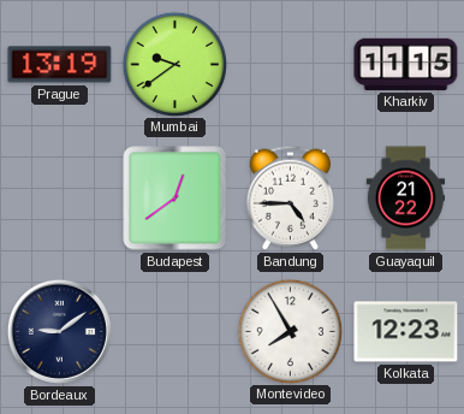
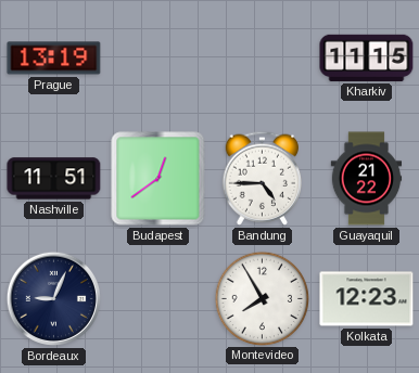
Mumbai: 9:39 -> none (174, 64)
Nashville: none -> 11:51 (54, 179)
Bordeaux: 9:09 -> 9:04 (53, 298)
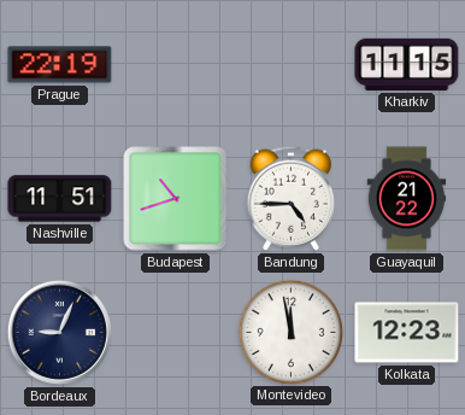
Prague: 13:19 -> 22:19 (60, 65)
Budapest: 12:39 -> 10:42 (176, 199)
Montevideo: 7:55 -> 11:58 (290, 332)
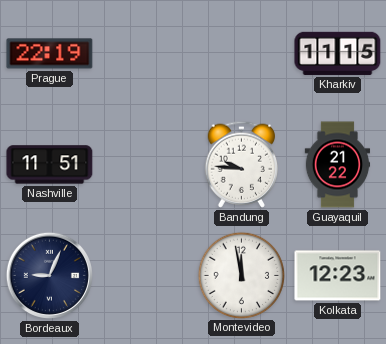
Budapest: 10:42 -> none (176, 199)
Bandung: 4:45 -> 9:46 (242, 164)
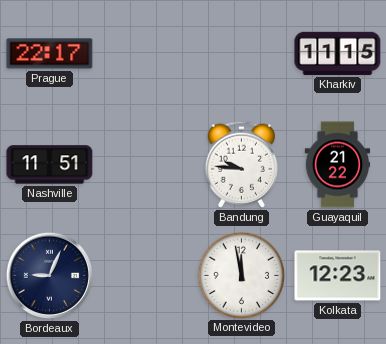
Prague: 22:19 -> 22:17 (50, 54)
